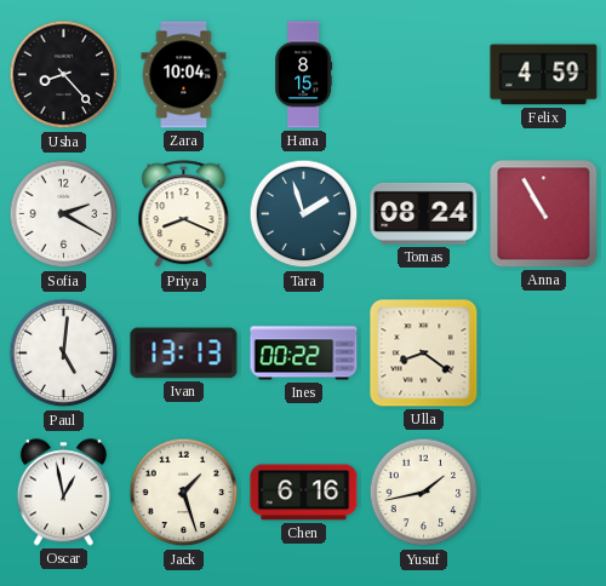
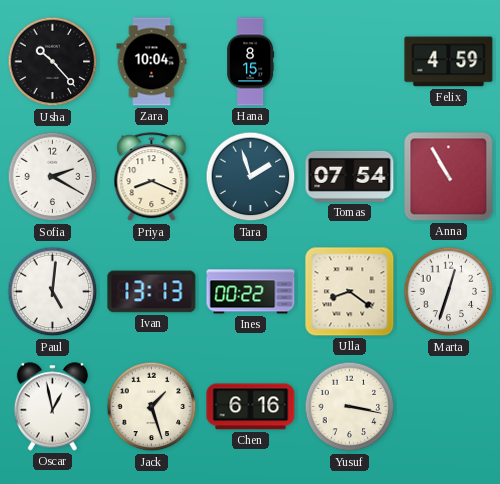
Usha: 8:23 -> 10:23 (53, 62)
Tomas: 08:24 -> 07:54 (350, 176)
Marta: none -> 12:33 (449, 292)
Yusuf: 1:43 -> 3:17 (350, 407)
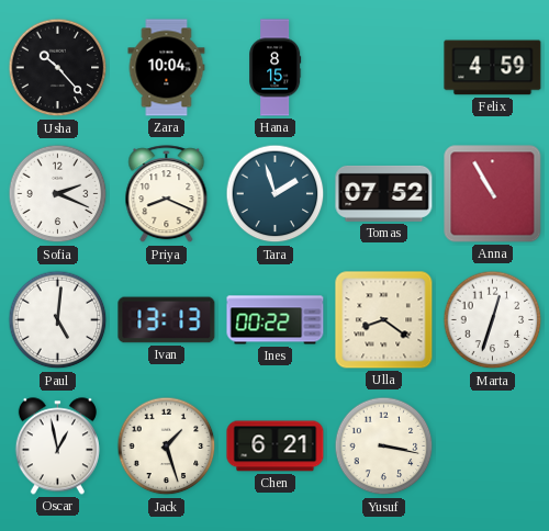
Sofia: 2:20 -> 2:19 (58, 194)
Tomas: 07:54 -> 07:52 (384, 193)
Chen: 6:16 -> 6:21 (276, 447)
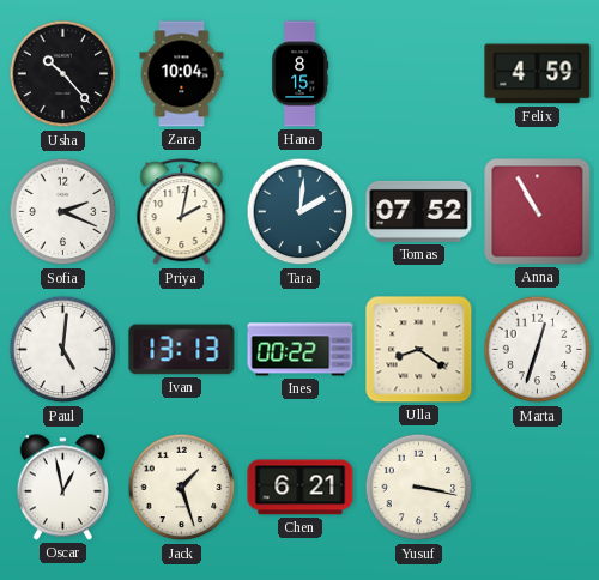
Priya: 8:19 -> 2:02 (182, 212)
Tara: 1:57 -> 2:01 (301, 212)
